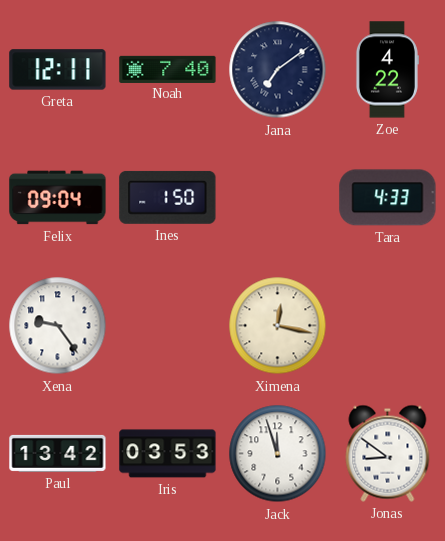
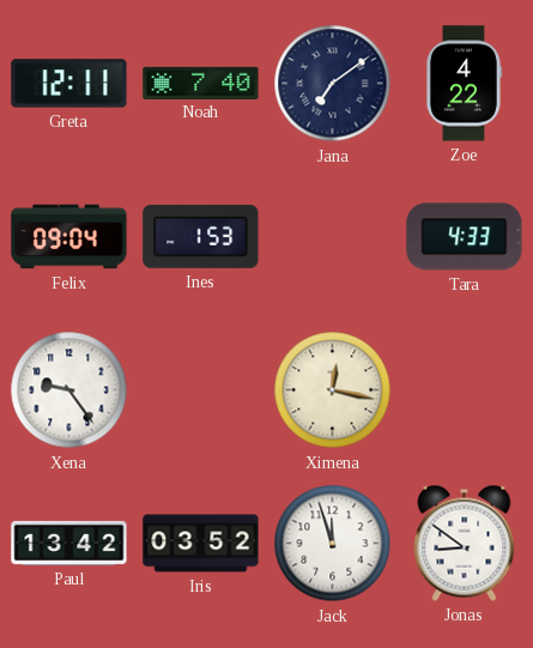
Ines: 1:50 -> 1:53 (201, 236)
Iris: 03:53 -> 03:52 (201, 544)
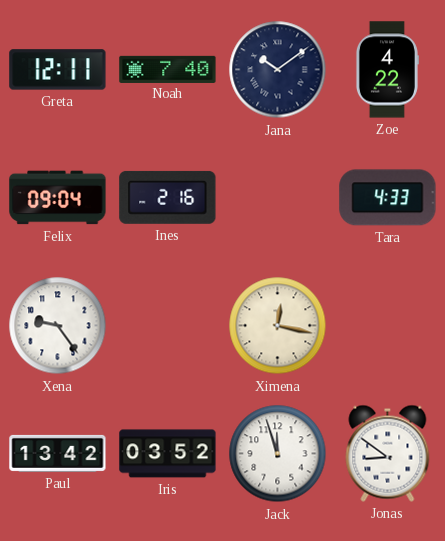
Jana: 7:09 -> 10:09 (278, 70)
Ines: 1:53 -> 2:16 (168, 197)
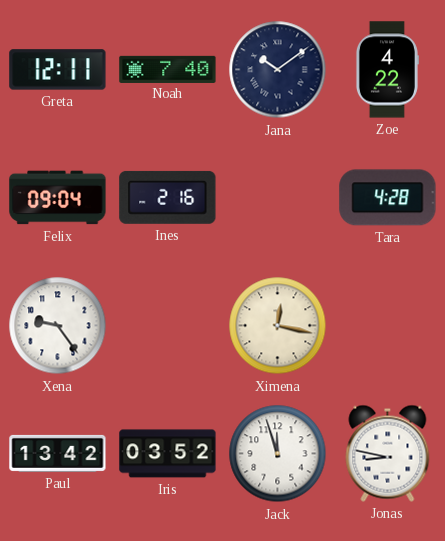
Tara: 4:33 -> 4:28 (388, 198)
Jonas: 8:51 -> 8:47 (388, 453)
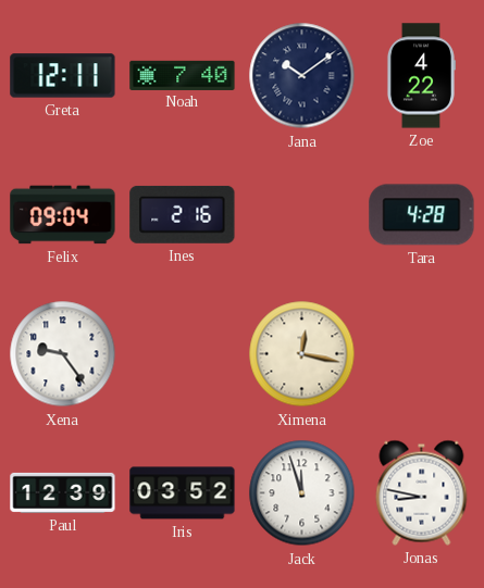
Paul: 13:42 -> 12:39 (63, 492)
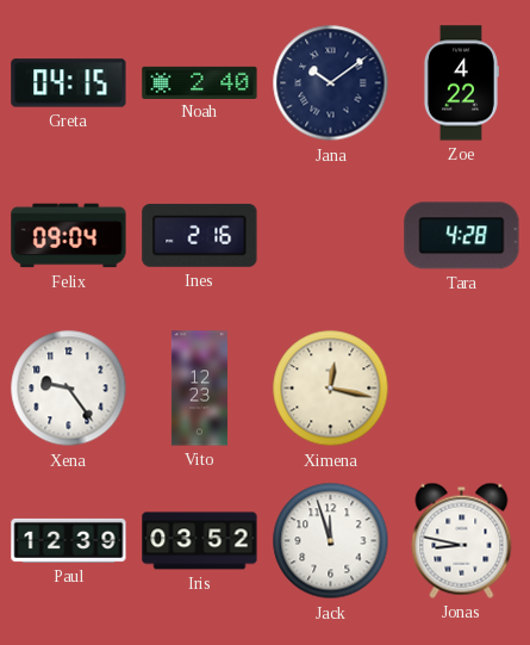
Greta: 12:11 -> 04:15 (69, 83)
Noah: 7:40 -> 2:40 (200, 82)
Vito: none -> 12:23 (199, 389)
